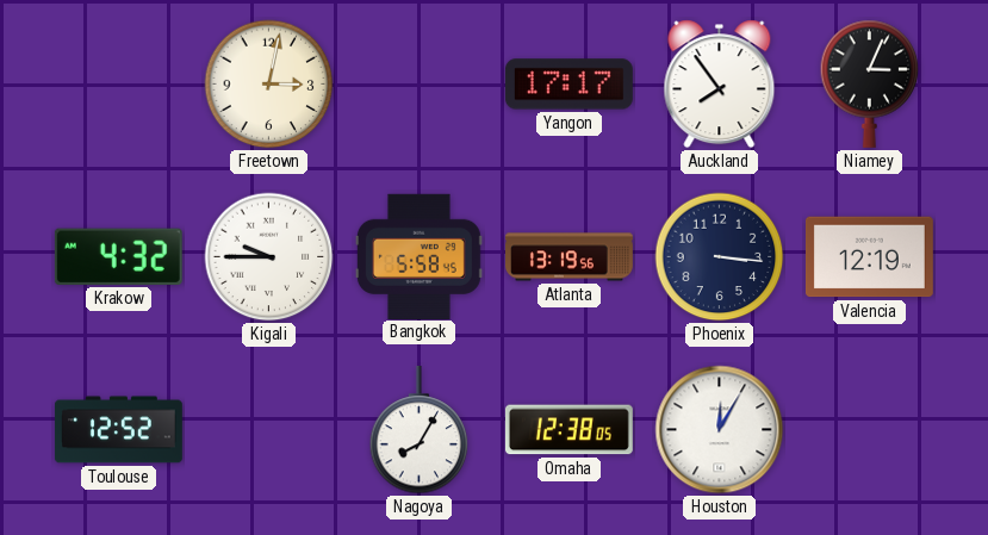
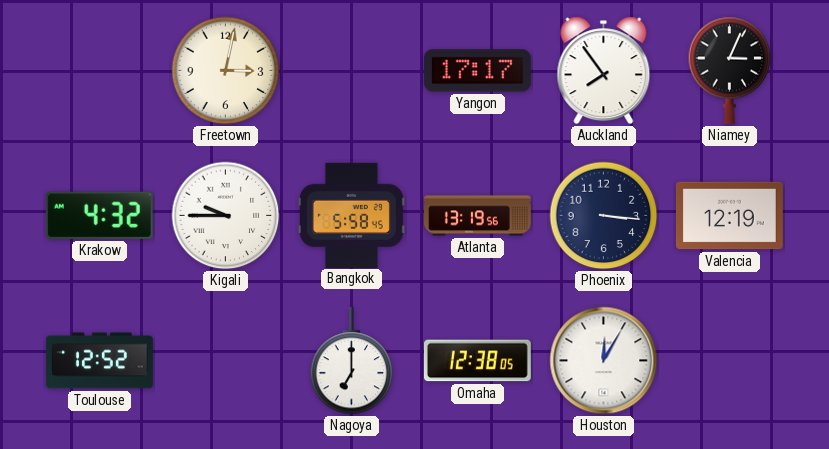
Nagoya: 8:05 -> 7:00 (352, 361)
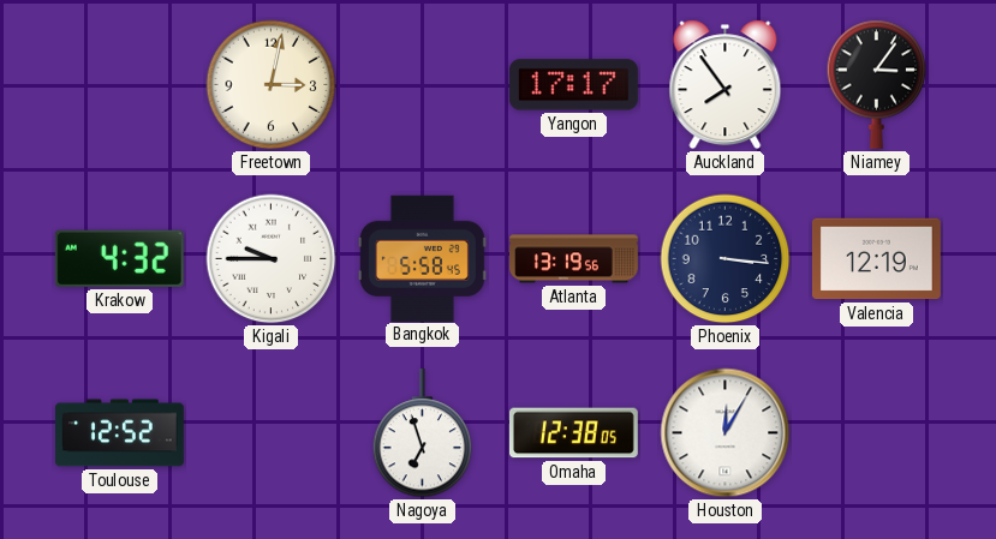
Niamey: 3:04 -> 3:06 (877, 84)
Nagoya: 7:00 -> 6:57 (423, 433)
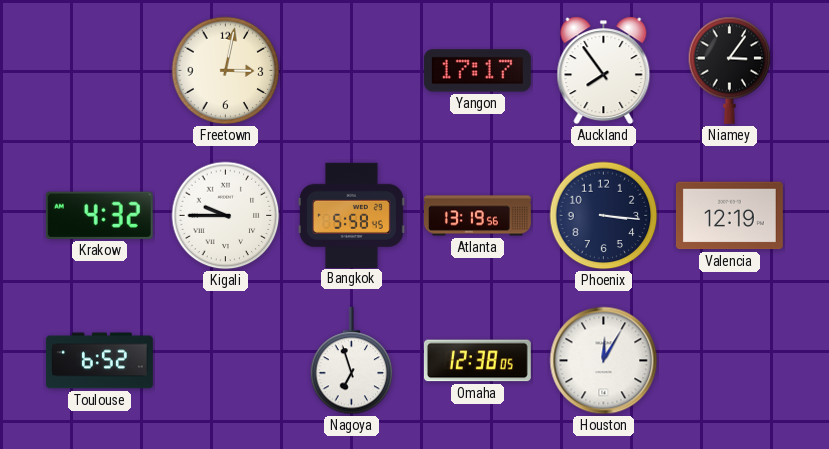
Toulouse: 12:52 -> 6:52 (99, 361)
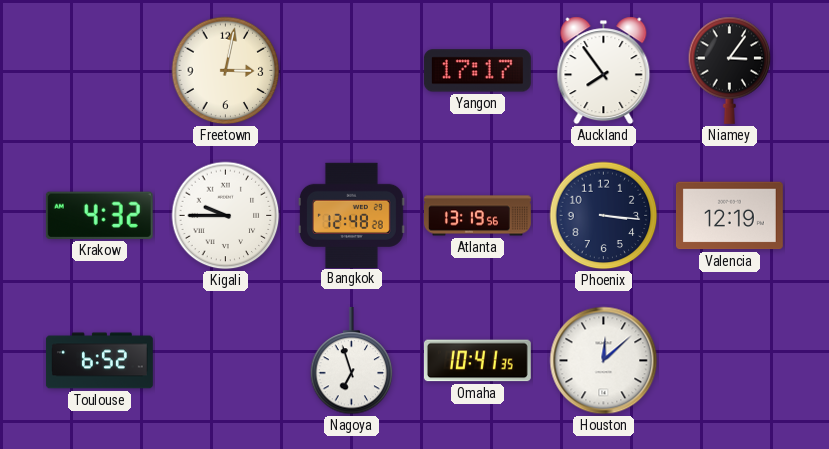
Bangkok: 5:58 -> 12:48 (351, 215)
Omaha: 12:38 -> 10:41 (477, 361)
Houston: 12:05 -> 12:08 (604, 361)
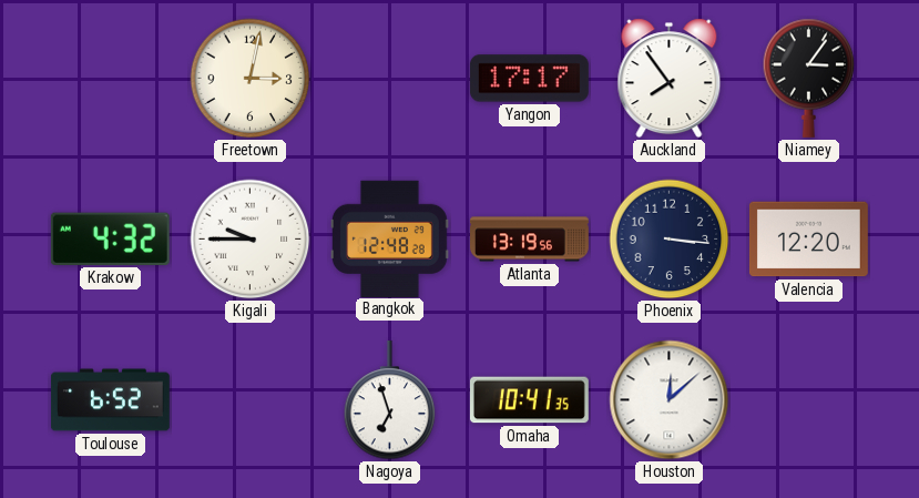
Valencia: 12:19 -> 12:20 (808, 240)
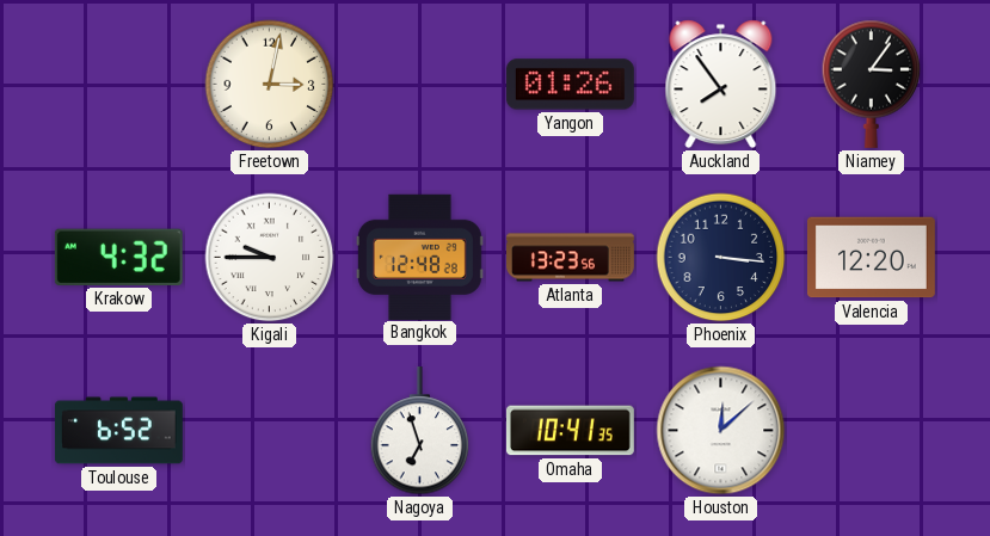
Yangon: 17:17 -> 01:26 (570, 85)
Atlanta: 13:19 -> 13:23 (571, 258)
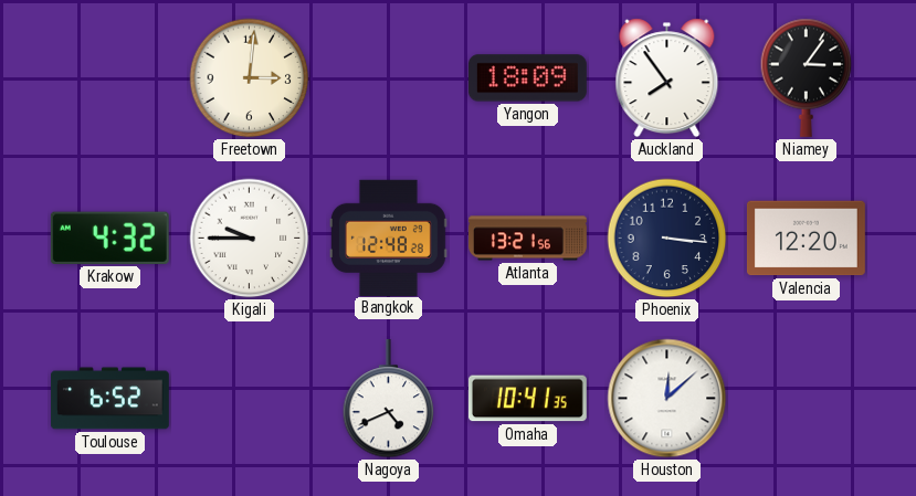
Freetown: 3:02 -> 3:01 (250, 78)
Yangon: 01:26 -> 18:09 (527, 78)
Atlanta: 13:23 -> 13:21 (528, 239)
Nagoya: 6:57 -> 4:41 (389, 399)
